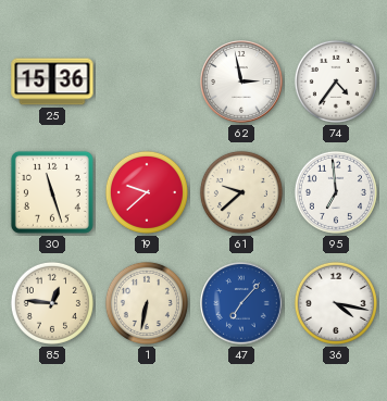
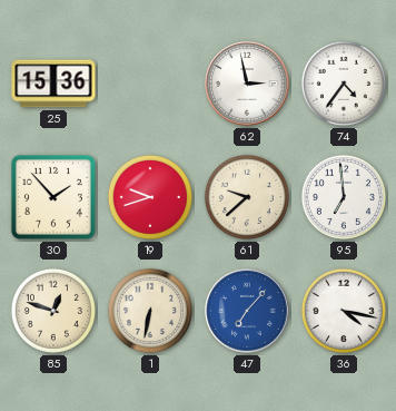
30: 11:27 -> 1:53 (53, 197)
19: 9:38 -> 9:42 (150, 197)
85: 12:46 -> 12:48 (53, 311)
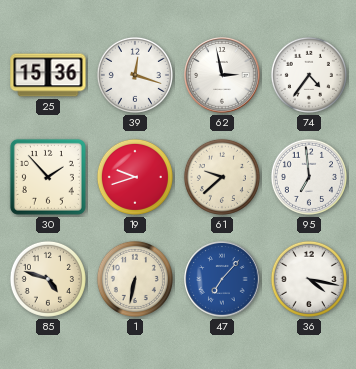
39: none -> 12:18 (135, 75)
85: 12:48 -> 4:48 (48, 279)
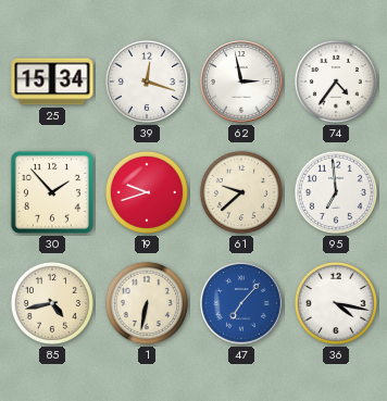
25: 15:36 -> 15:34 (52, 82)
85: 4:48 -> 4:43 (52, 303)
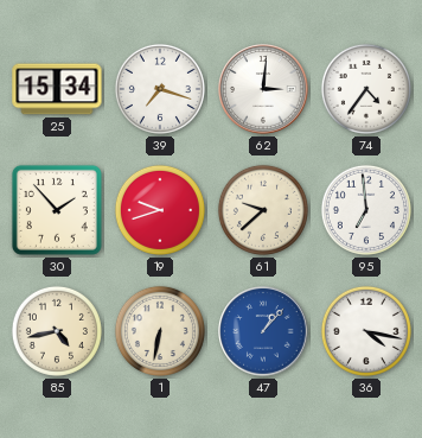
39: 12:18 -> 7:18 (160, 89)
62: 2:58 -> 3:01 (263, 89)
47: 7:07 -> 1:07 (263, 331)
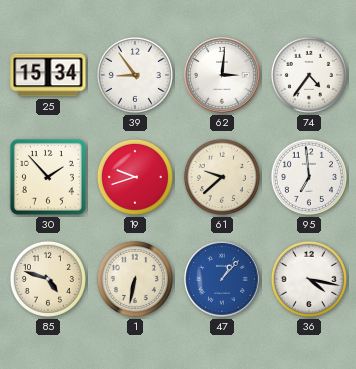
39: 7:18 -> 8:54 (135, 75)
85: 4:43 -> 4:48 (48, 279)
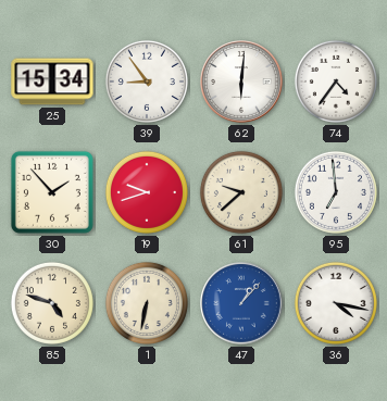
62: 3:01 -> 6:01 (241, 82)
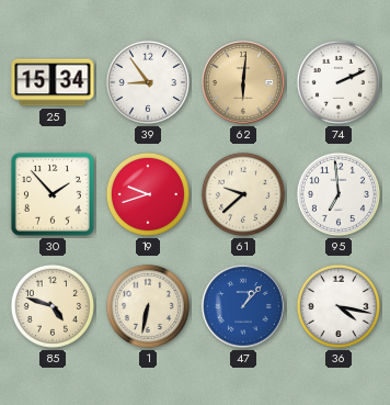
62 dial: white -> champagne (243, 82)
74: 4:36 -> 2:11 (339, 82)
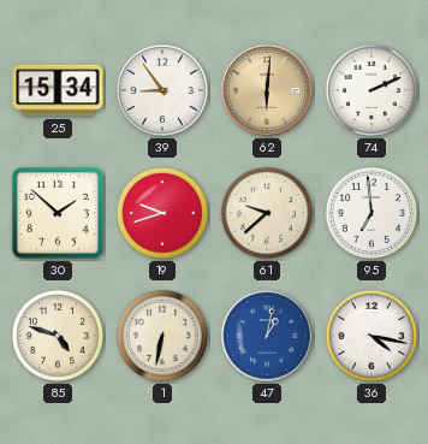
30: 1:53 -> 1:52 (58, 213)
47: 1:07 -> 1:02 (267, 336)
